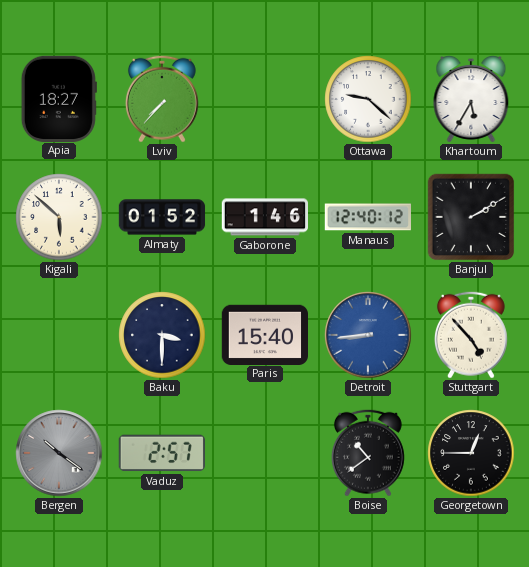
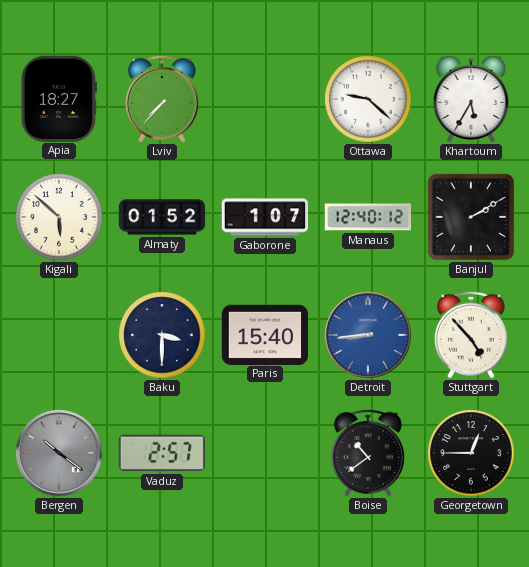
Gaborone: 1:46 -> 1:07 (264, 217)
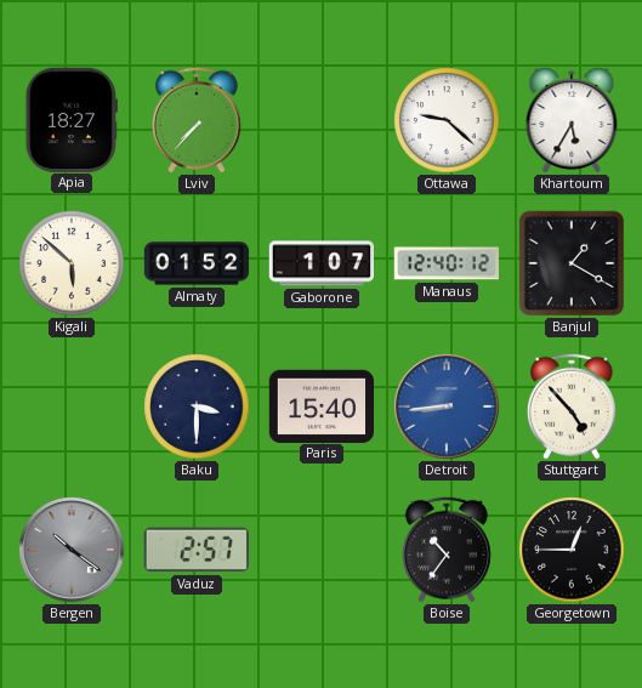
Banjul: 2:10 -> 1:20 (572, 263)
Boise: 10:39 -> 10:36 (447, 550)
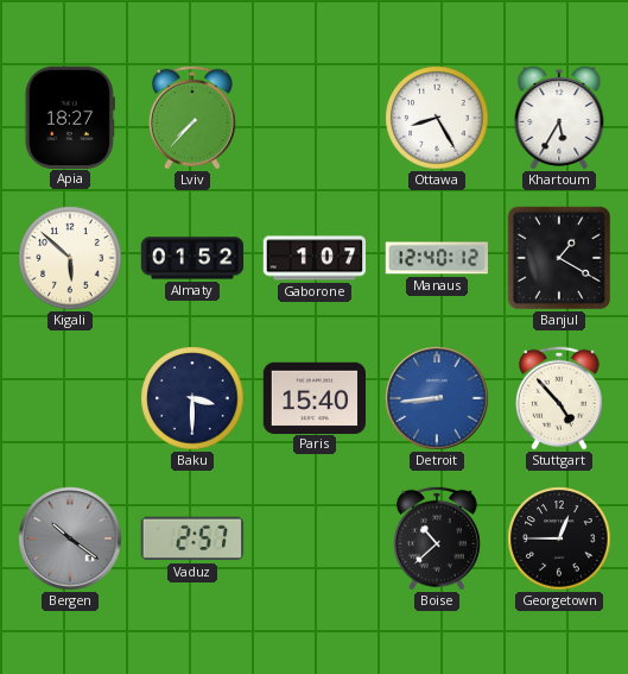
Ottawa: 9:22 -> 8:25 (437, 118)
Boise: 10:36 -> 10:38 (437, 538)
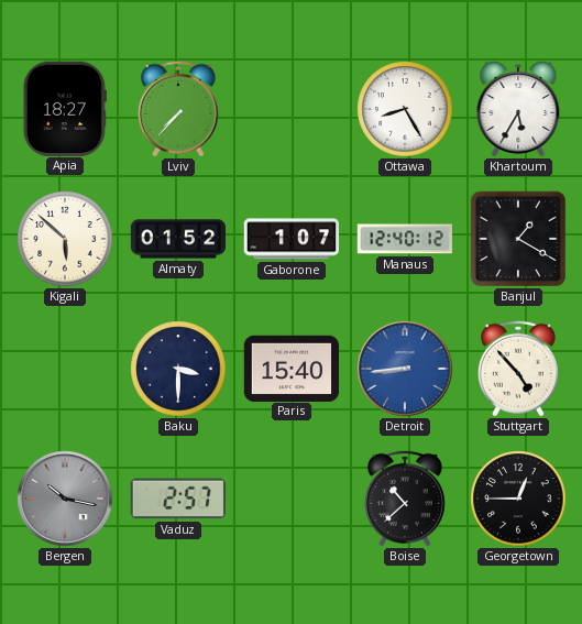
Bergen: 10:21 -> 10:17 (65, 499)
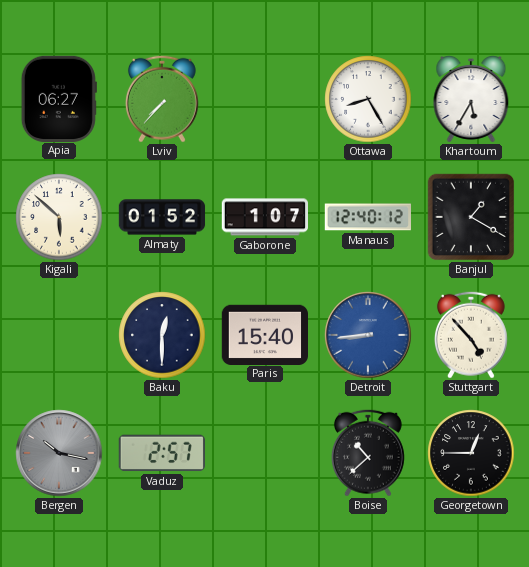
Apia: 18:27 -> 06:27 (59, 98)
Baku: 3:30 -> 12:30 (162, 335)
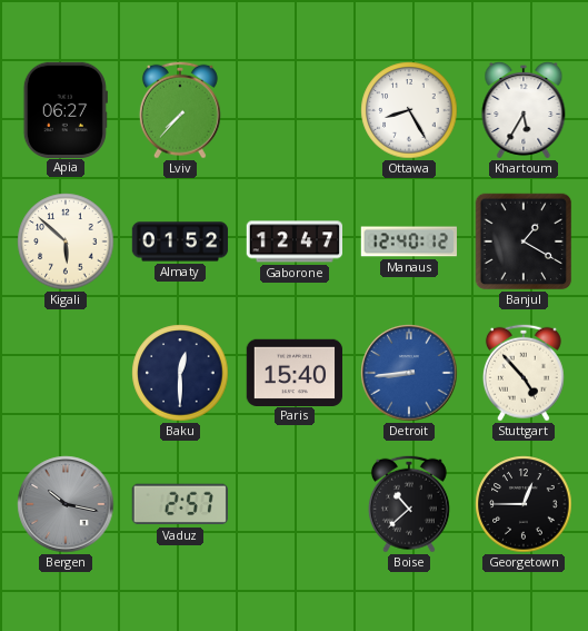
Gaborone: 1:07 -> 12:47 (293, 241)
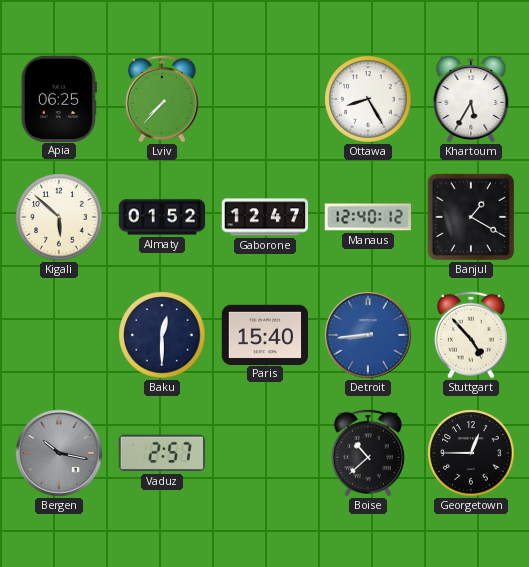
Apia: 06:27 -> 06:25 (59, 98)
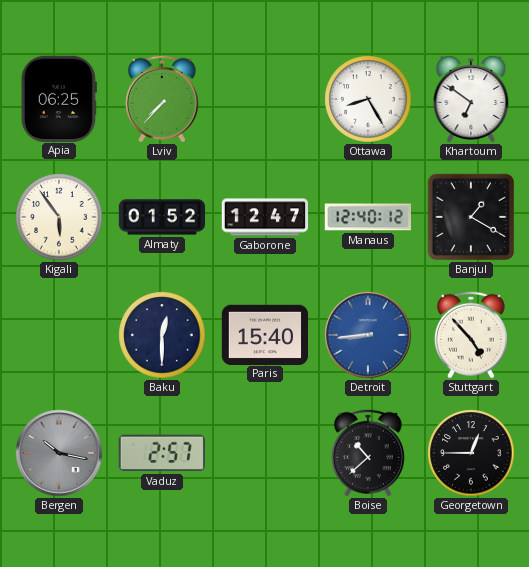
Khartoum: 5:35 -> 6:51 (471, 100)
Kigali: 5:52 -> 5:54 (59, 217)
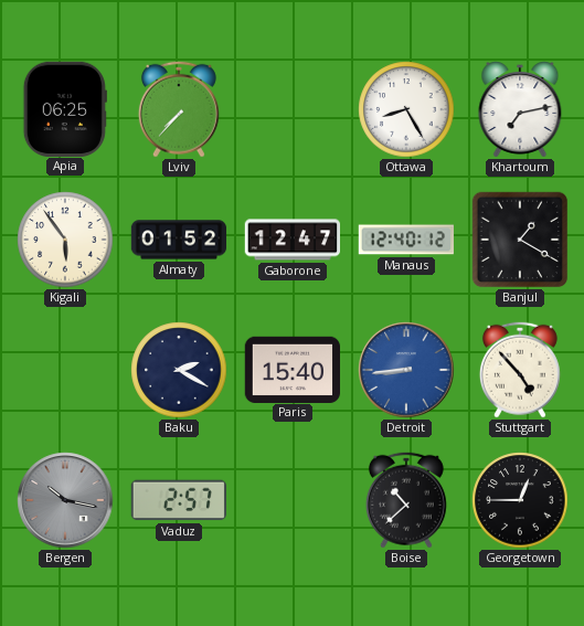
Khartoum: 6:51 -> 7:13 (520, 110)
Baku: 12:30 -> 2:20 (179, 370)
